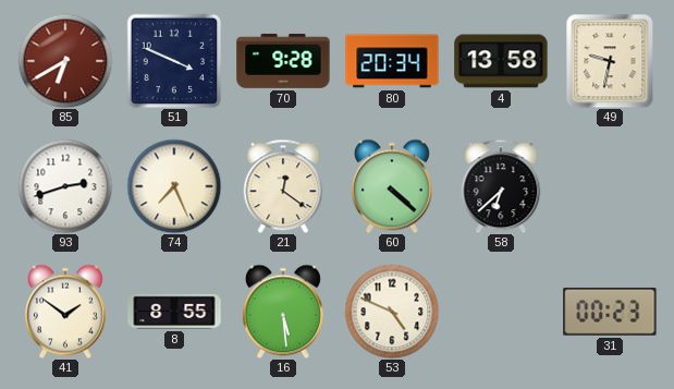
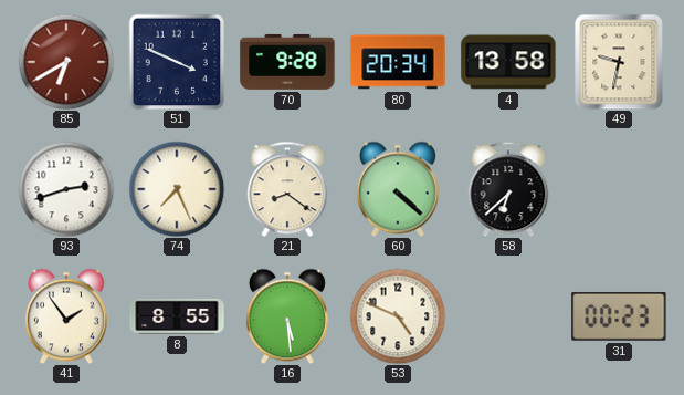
21: 12:21 -> 8:21 (287, 189)
41: 1:51 -> 1:54 (66, 316)
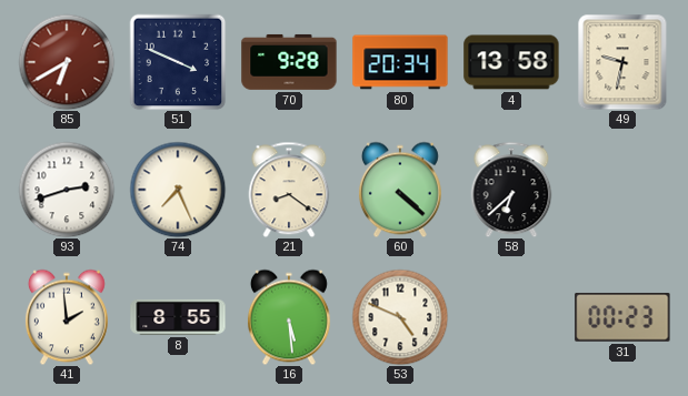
41: 1:54 -> 1:59 (67, 317)
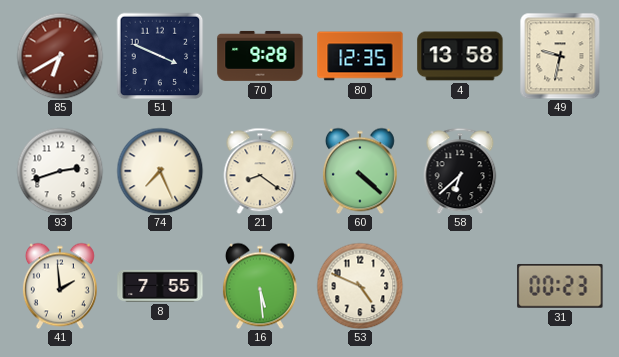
80: 20:34 -> 12:35 (360, 56)
8: 8:55 -> 7:55 (160, 286)
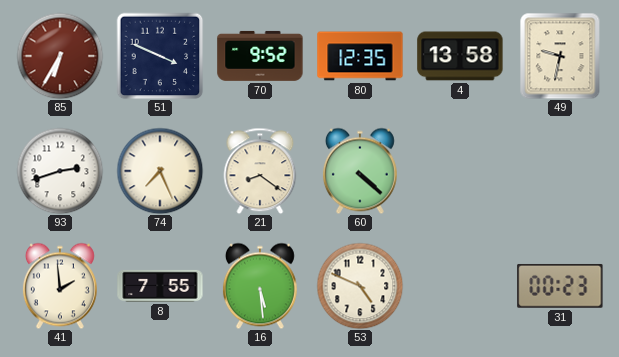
85: 6:40 -> 6:35 (60, 56)
70: 9:28 -> 9:52 (260, 56)
58: 6:38 -> none (460, 171)
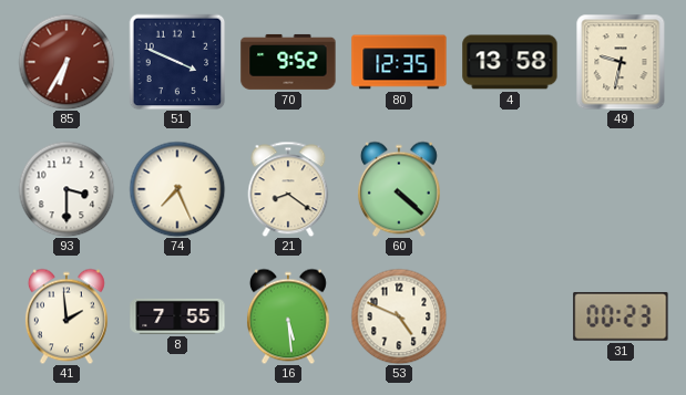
93: 2:42 -> 3:30 (66, 189)
